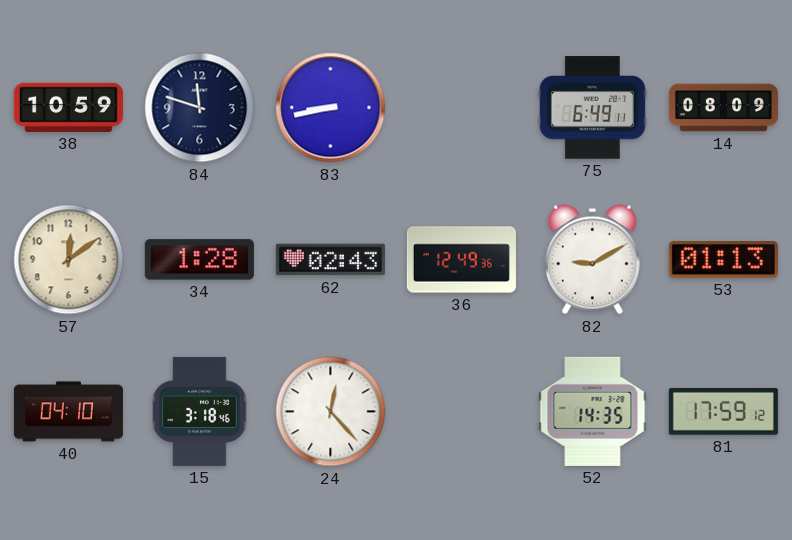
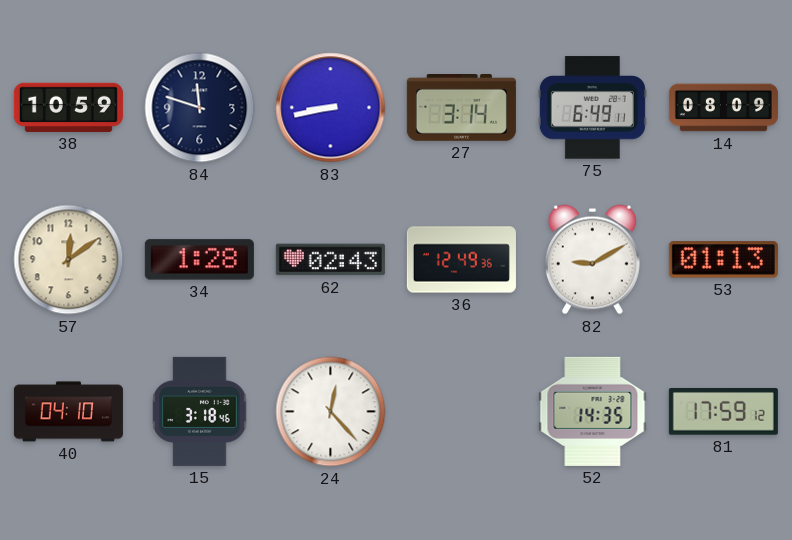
27: none -> 3:14 (461, 108)
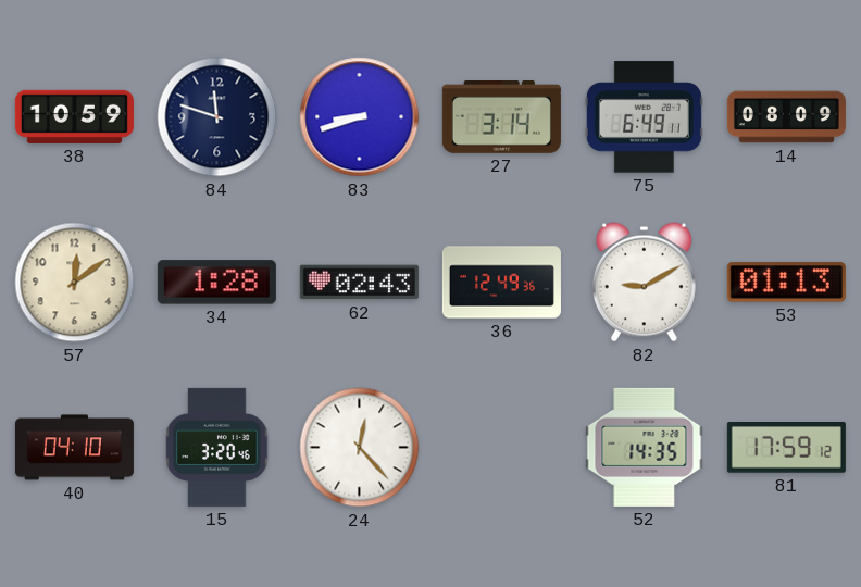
83: 8:43 -> 8:42 (360, 117)
15: 3:18 -> 3:20 (217, 447)
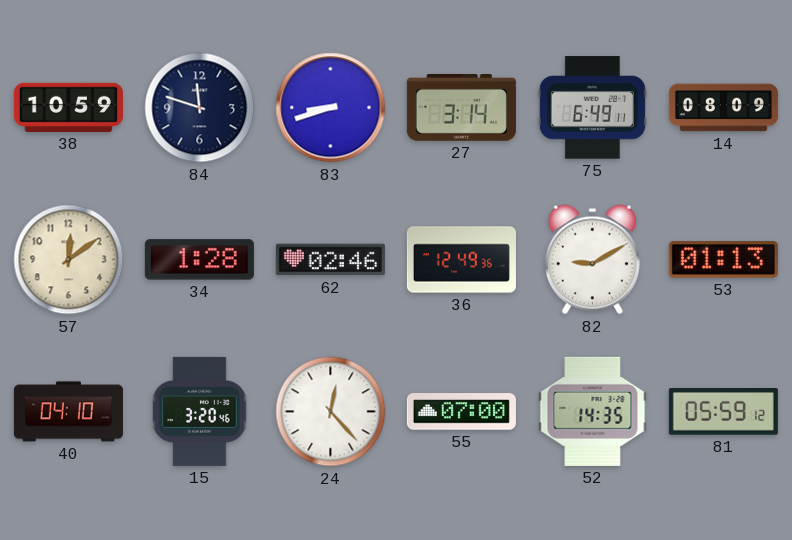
62: 02:43 -> 02:46 (330, 260)
55: none -> 07:00 (461, 412)
81: 17:59 -> 05:59 (723, 412)
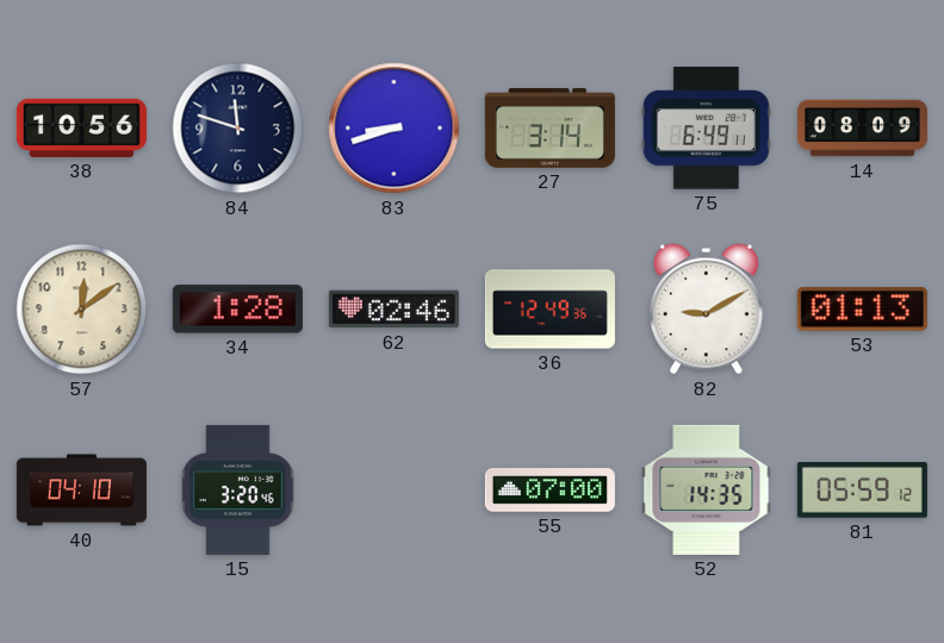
38: 10:59 -> 10:56 (81, 127)
24: 12:23 -> none (331, 412)
